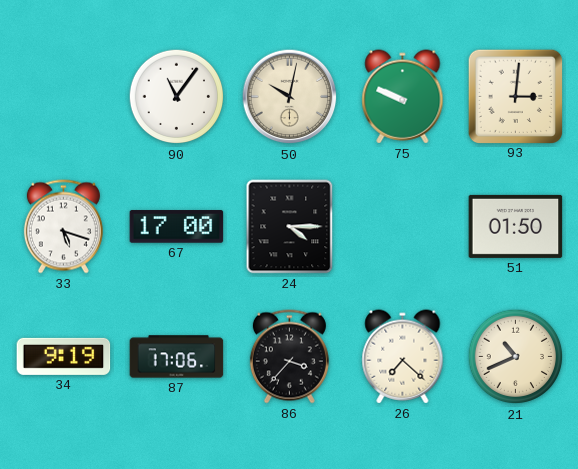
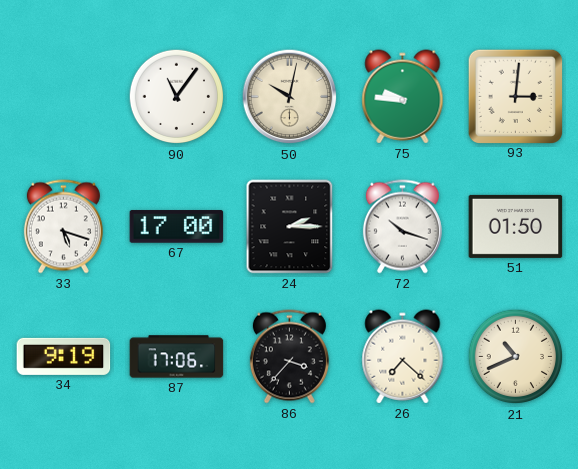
75: 9:49 -> 9:46 (403, 97)
24: 4:15 -> 2:15 (290, 227)
72: none -> 10:18 (402, 227)
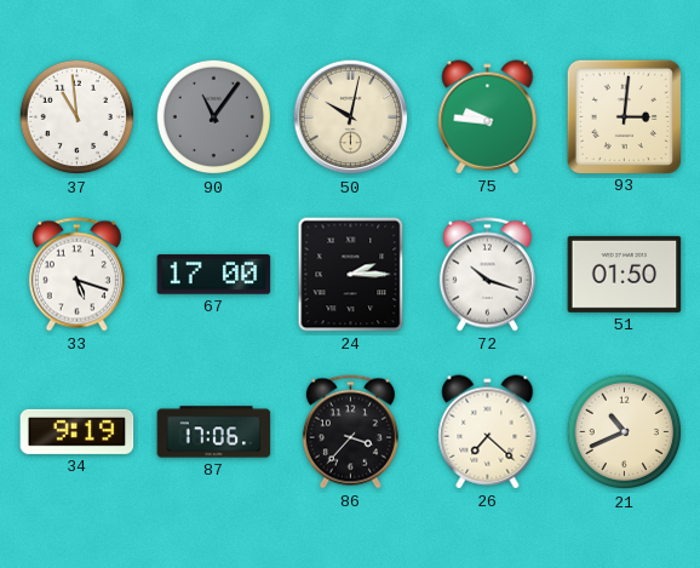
37: none -> 10:59 (78, 117)
90 dial: white -> grey (214, 117)
